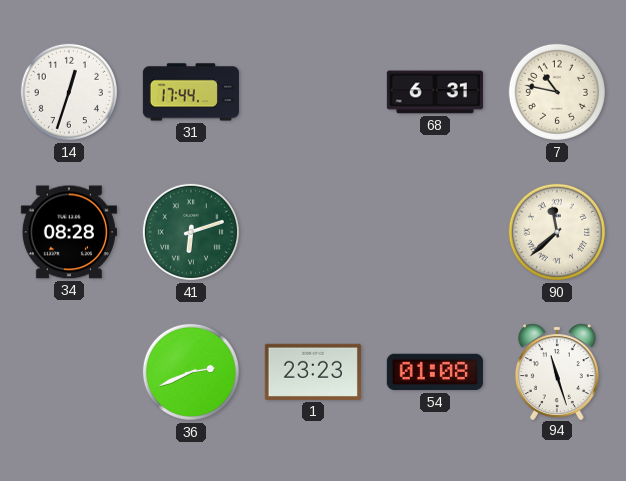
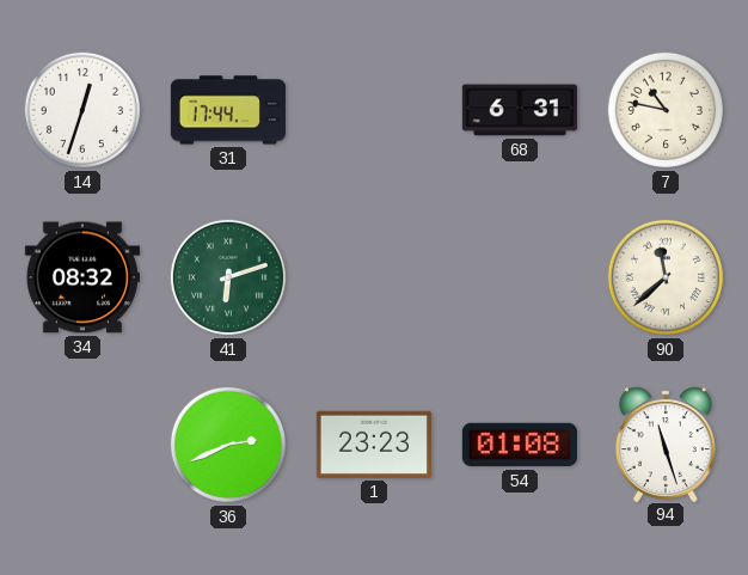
34: 08:28 -> 08:32 (82, 277)
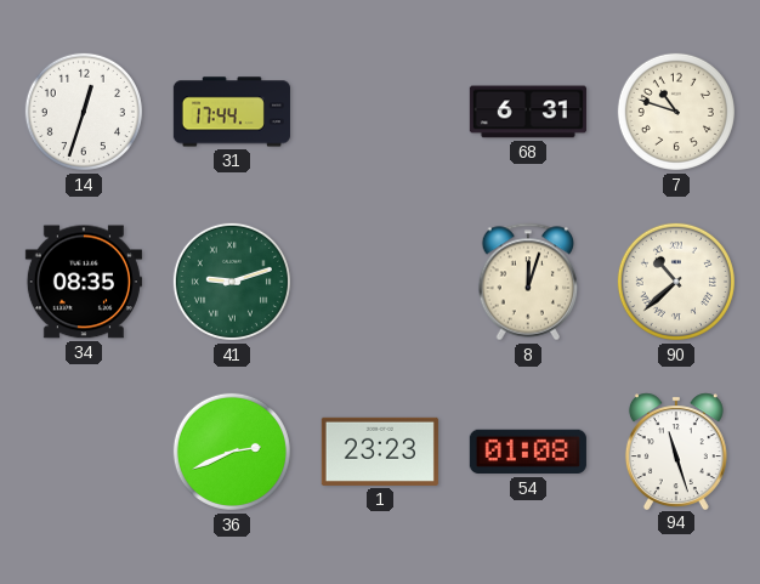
7: 10:47 -> 10:48 (676, 112)
34: 08:32 -> 08:35 (84, 282)
41: 6:12 -> 9:12 (232, 282)
8: none -> 12:03 (528, 282)
90: 11:38 -> 10:38 (676, 282)
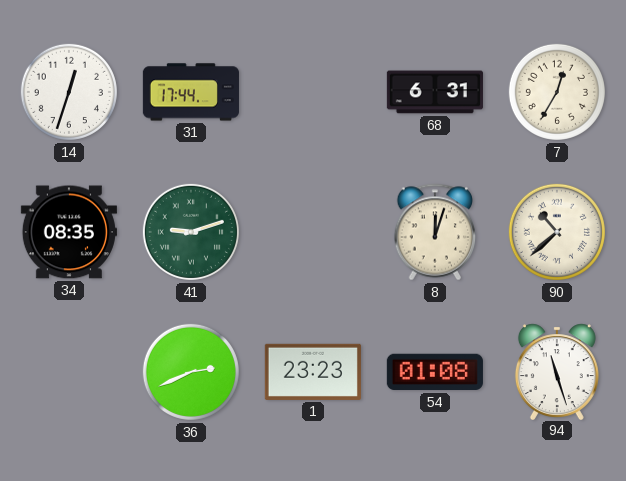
7: 10:48 -> 12:35 (557, 92)
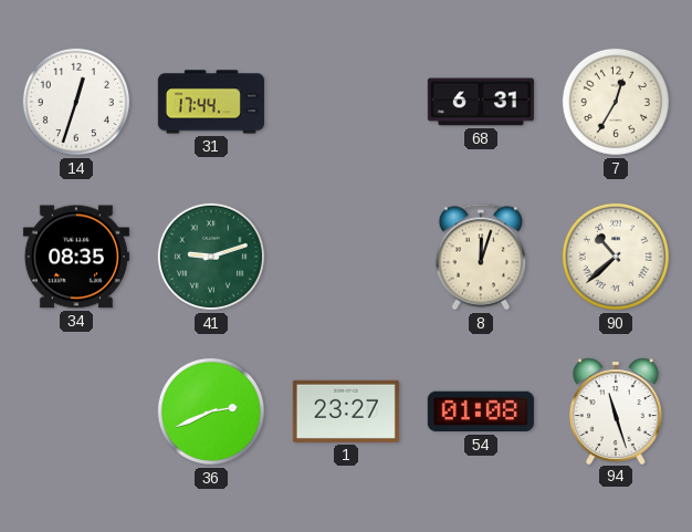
1: 23:23 -> 23:27 (346, 411)
